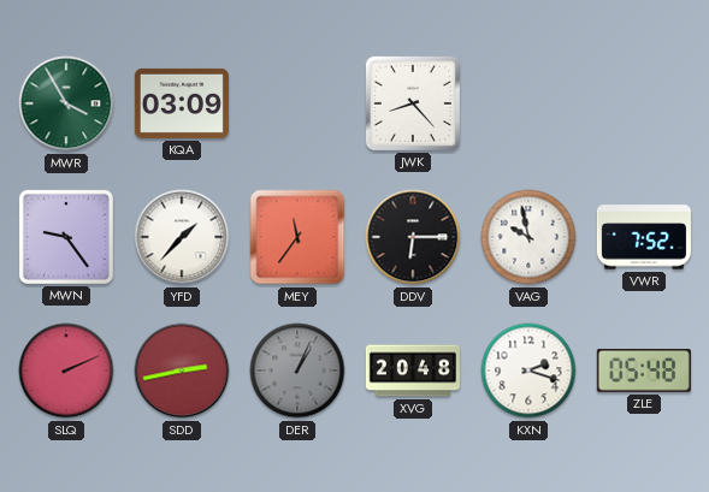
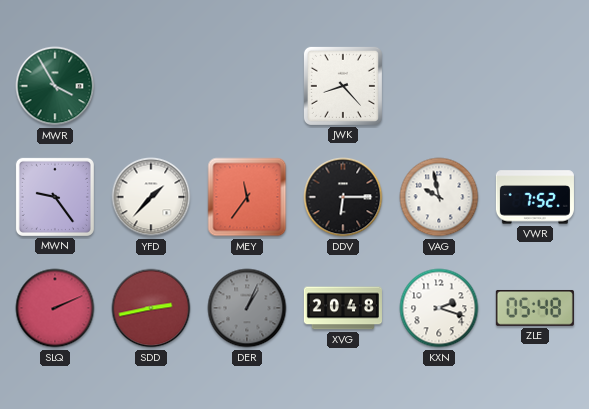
KQA: 03:09 -> none (182, 103)
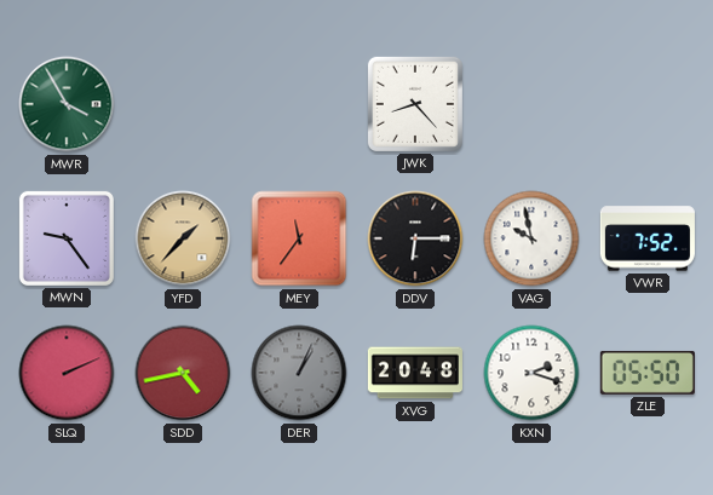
YFD dial: white -> champagne (183, 238)
SDD: 2:43 -> 4:43 (183, 373)
ZLE: 05:48 -> 05:50 (648, 373)
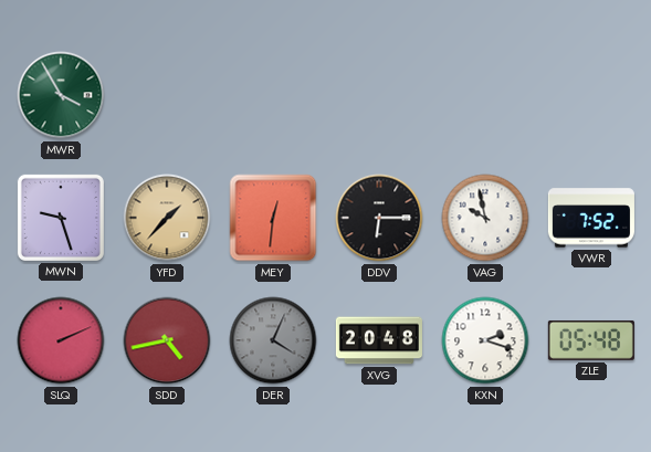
JWK: 8:23 -> none (415, 104)
MWN: 9:24 -> 9:27 (61, 218)
MEY: 11:36 -> 12:31 (273, 218)
DER: 1:04 -> 4:04 (273, 340)
ZLE: 05:50 -> 05:48 (591, 340)
